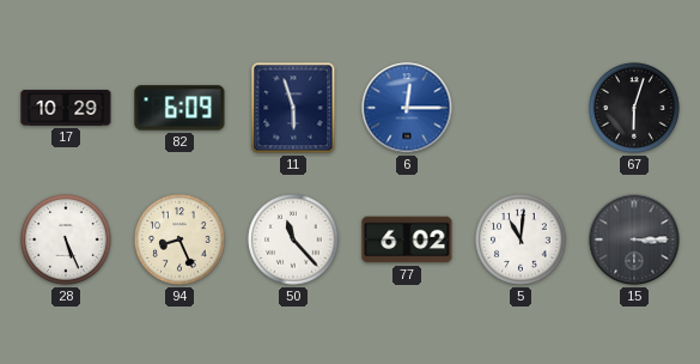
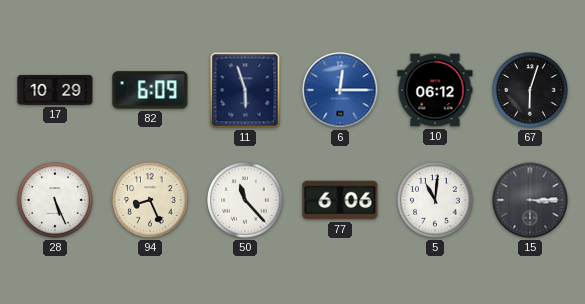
10: none -> 06:12 (435, 90)
77: 6:02 -> 6:06 (340, 200)
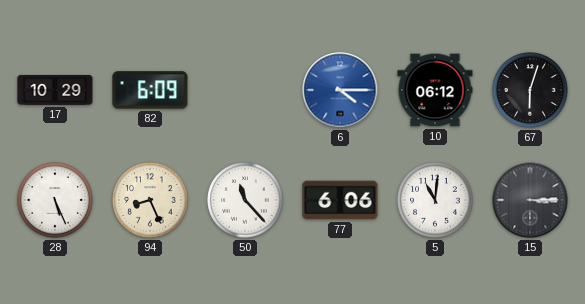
11: 5:57 -> none (245, 90)
6: 12:15 -> 4:15 (340, 90)
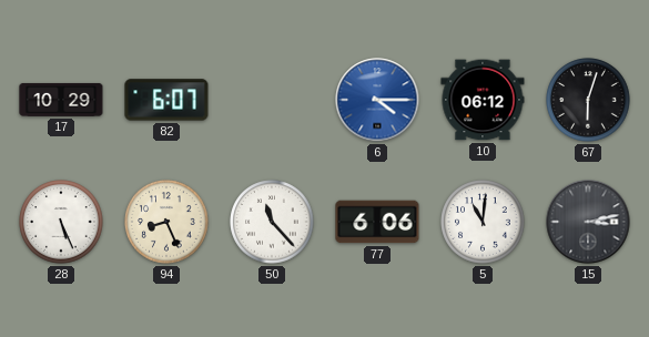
82: 6:09 -> 6:07 (166, 100)
15: 3:15 -> 3:13 (588, 222)
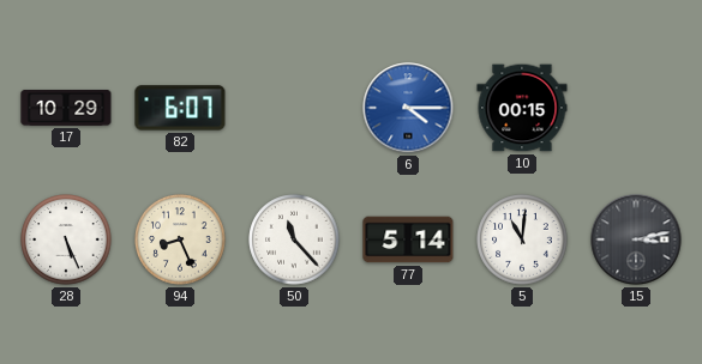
10: 06:12 -> 00:15 (522, 108)
67: 6:03 -> none (588, 100)
77: 6:06 -> 5:14 (408, 239)
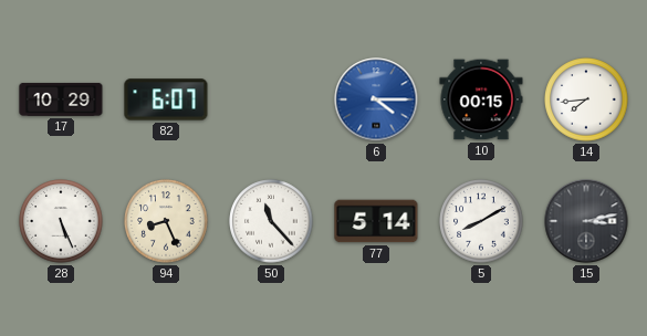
14: none -> 7:44 (586, 99)
5: 11:01 -> 8:10 (481, 221)
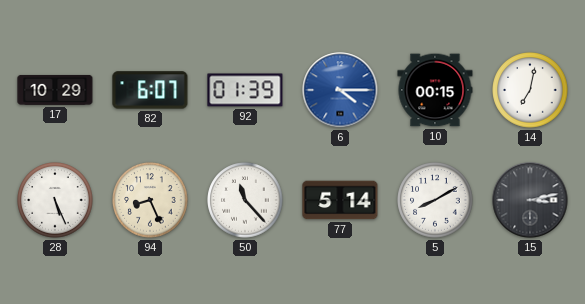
92: none -> 01:39 (245, 90)
14: 7:44 -> 7:02 (530, 90)
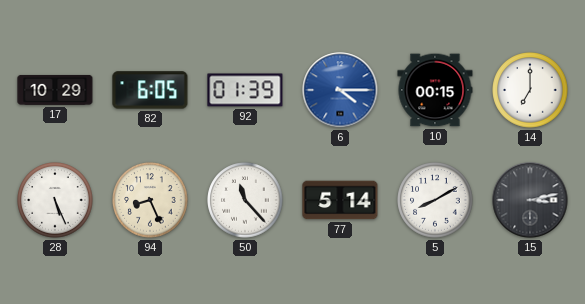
82: 6:07 -> 6:05 (150, 90)
14: 7:02 -> 7:00 (530, 90)
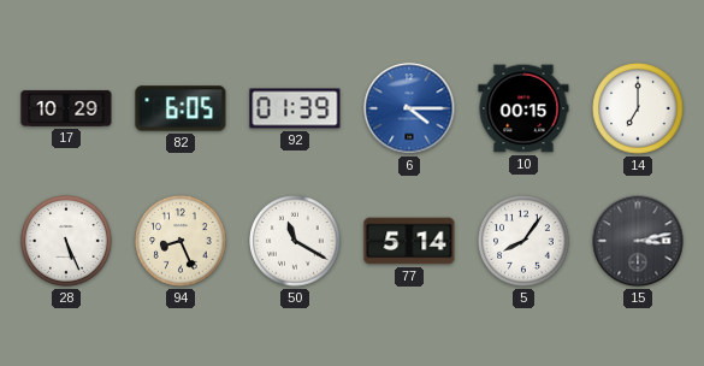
50: 11:23 -> 11:20 (295, 241)
5: 8:10 -> 8:06 (523, 241)
